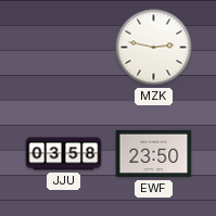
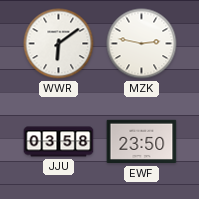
WWR: none -> 6:09 (59, 44)
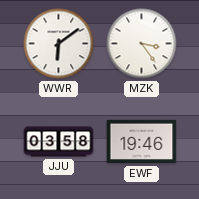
MZK: 2:47 -> 3:24 (142, 44)
EWF: 23:50 -> 19:46 (142, 142)
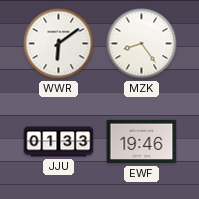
MZK: 3:24 -> 8:24 (142, 44)
JJU: 03:58 -> 01:33 (59, 142)
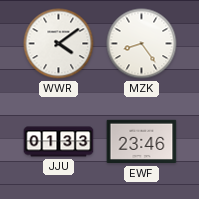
WWR: 6:09 -> 4:09 (59, 44)
EWF: 19:46 -> 23:46 (142, 142)
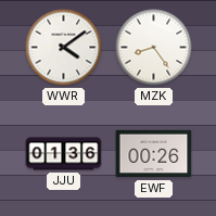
JJU: 01:33 -> 01:36 (64, 154)
EWF: 23:46 -> 00:26 (154, 154)
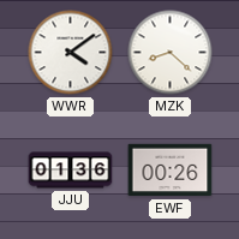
MZK: 8:24 -> 8:22 (171, 53)
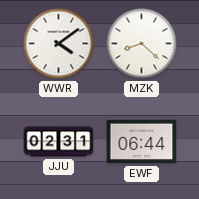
JJU: 01:36 -> 02:31 (59, 142)
EWF: 00:26 -> 06:44 (142, 142)
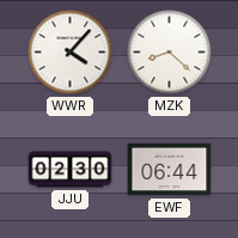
WWR: 4:09 -> 4:07 (71, 53)
JJU: 02:31 -> 02:30 (71, 170)
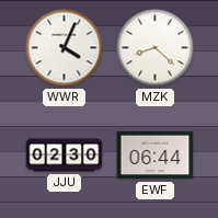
WWR: 4:07 -> 4:04 (65, 48)
